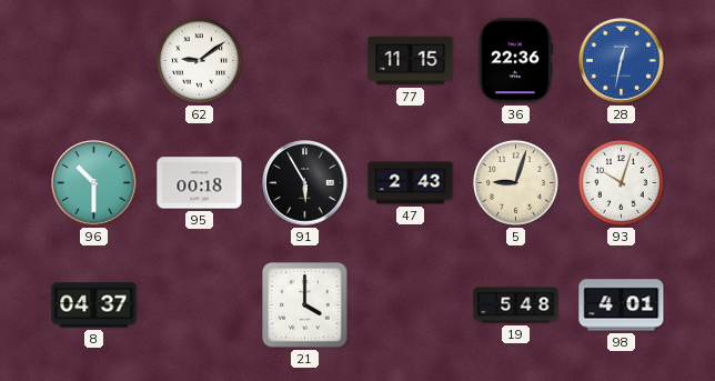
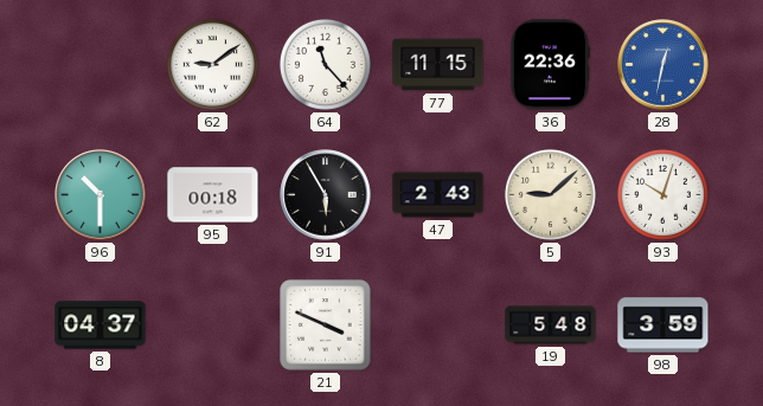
64: none -> 11:23 (325, 64)
5: 9:03 -> 9:08 (550, 194)
21: 4:00 -> 3:49 (326, 326)
98: 4:01 -> 3:59 (663, 326)
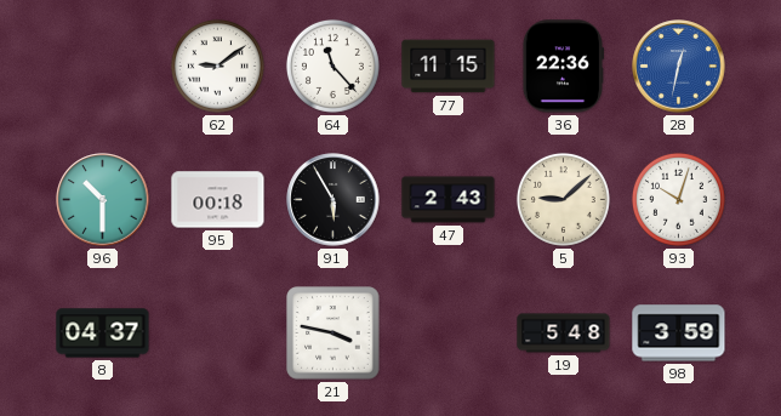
21: 3:49 -> 3:47 (334, 334)
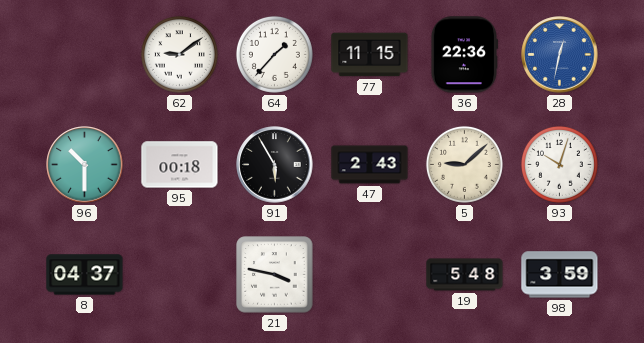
64: 11:23 -> 1:37 (274, 54)
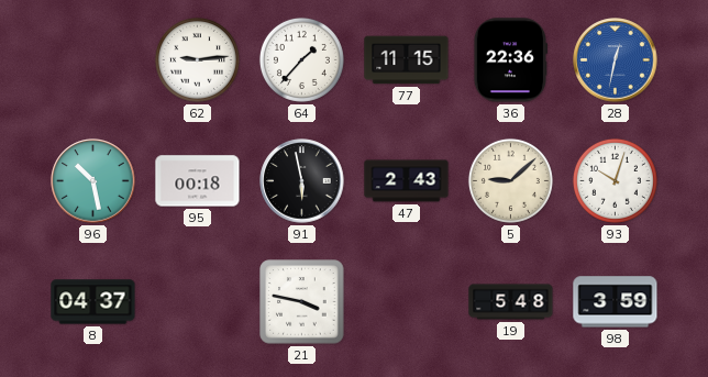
62: 9:09 -> 9:14 (197, 59)
96: 10:30 -> 10:28 (93, 181)
91: 5:55 -> 5:58 (302, 181)
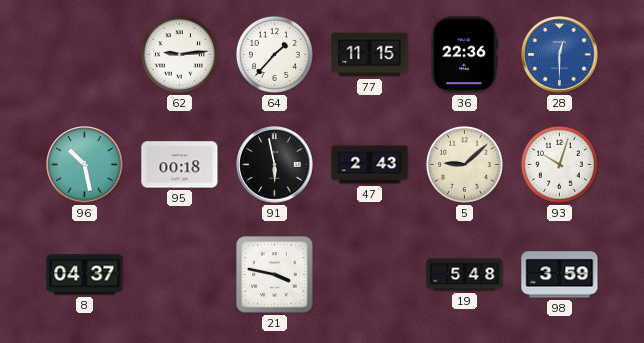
28: 12:32 -> 12:30 (560, 55)
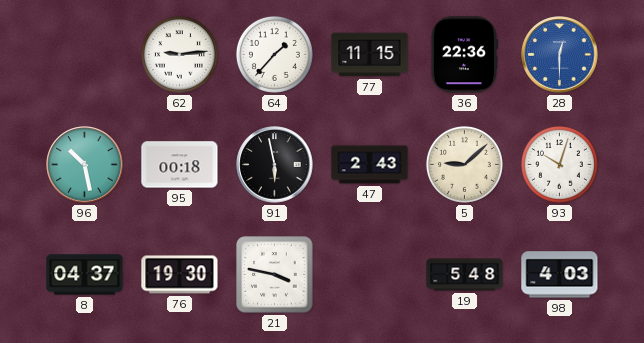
76: none -> 19:30 (180, 275)
98: 3:59 -> 4:03 (560, 275)
